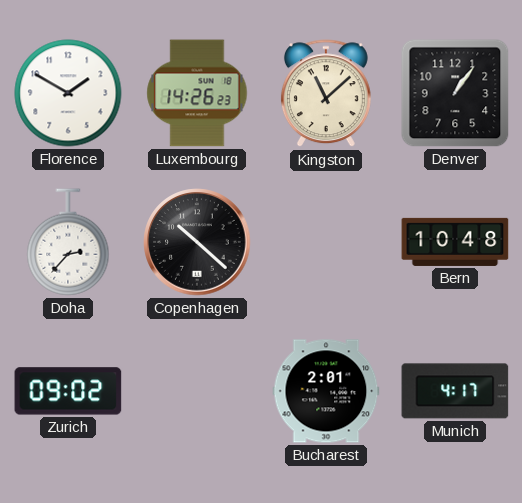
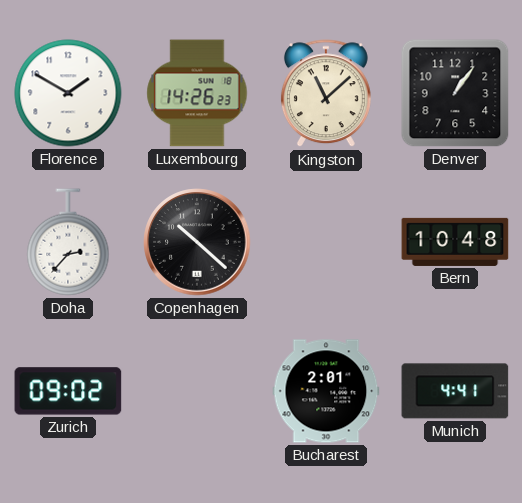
Munich: 4:17 -> 4:41 (455, 391)
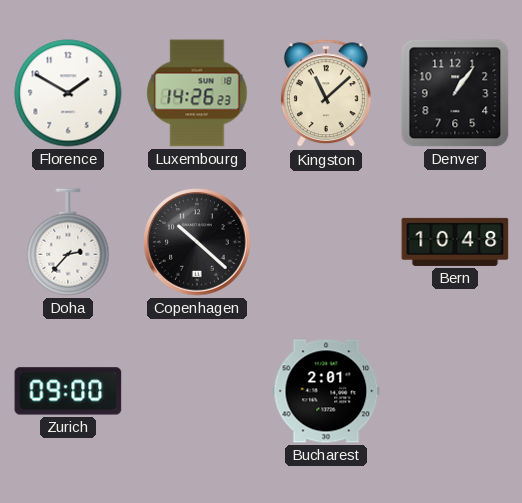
Zurich: 09:02 -> 09:00 (68, 391)
Munich: 4:41 -> none (455, 391)
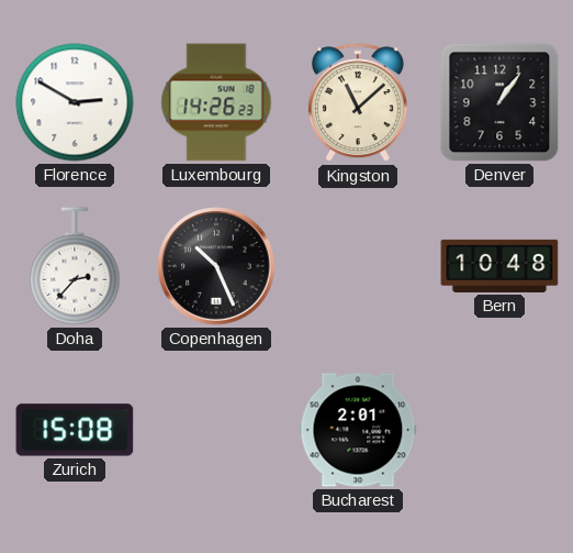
Florence: 1:50 -> 2:50 (75, 102)
Copenhagen: 10:22 -> 10:26 (216, 266)
Zurich: 09:00 -> 15:08 (75, 430)
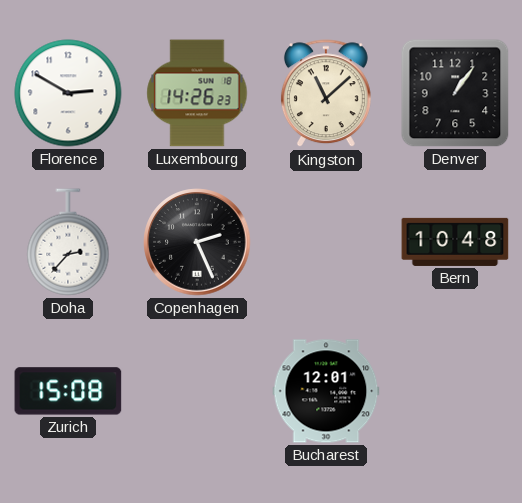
Copenhagen: 10:26 -> 2:26 (197, 242)
Bucharest: 2:01 -> 12:01 (326, 391)
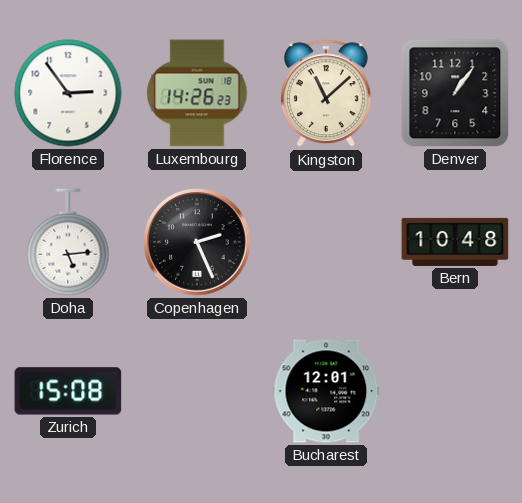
Florence: 2:50 -> 2:54 (68, 93)
Doha: 2:37 -> 5:14 (68, 242)
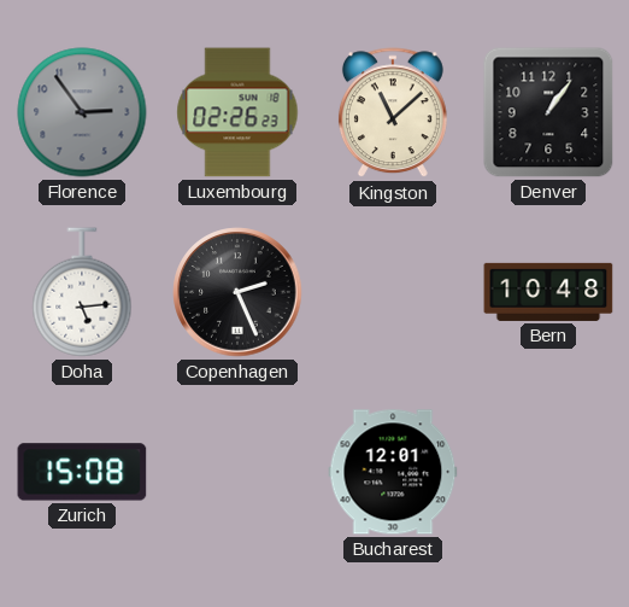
Florence dial: white -> grey (82, 112)
Luxembourg: 14:26 -> 02:26 (237, 112)
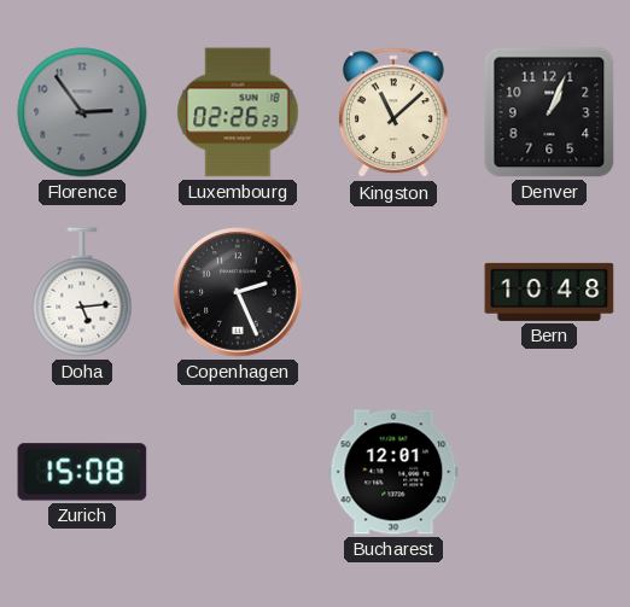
Denver: 1:06 -> 1:04 (549, 112)
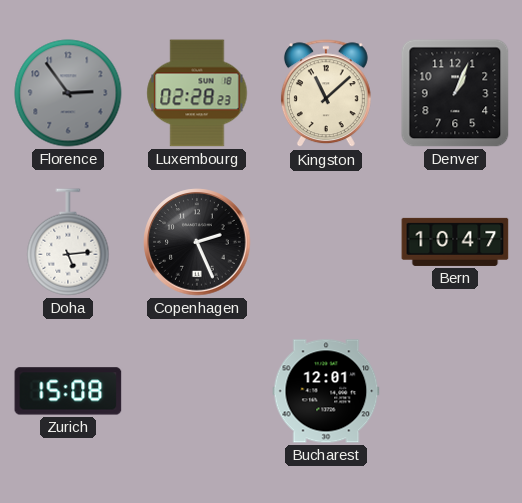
Luxembourg: 02:26 -> 02:28 (197, 93)
Bern: 10:48 -> 10:47 (455, 242)
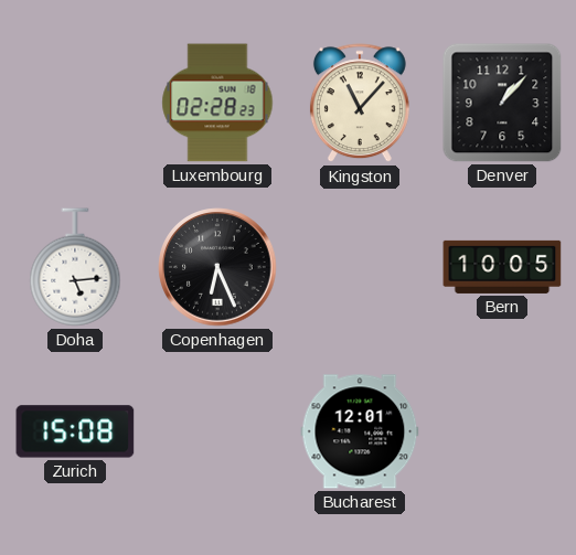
Florence: 2:54 -> none (68, 93)
Kingston: 11:08 -> 11:07 (360, 104)
Denver: 1:04 -> 1:07 (502, 103)
Copenhagen: 2:26 -> 6:26 (217, 267)
Bern: 10:47 -> 10:05 (502, 267)
